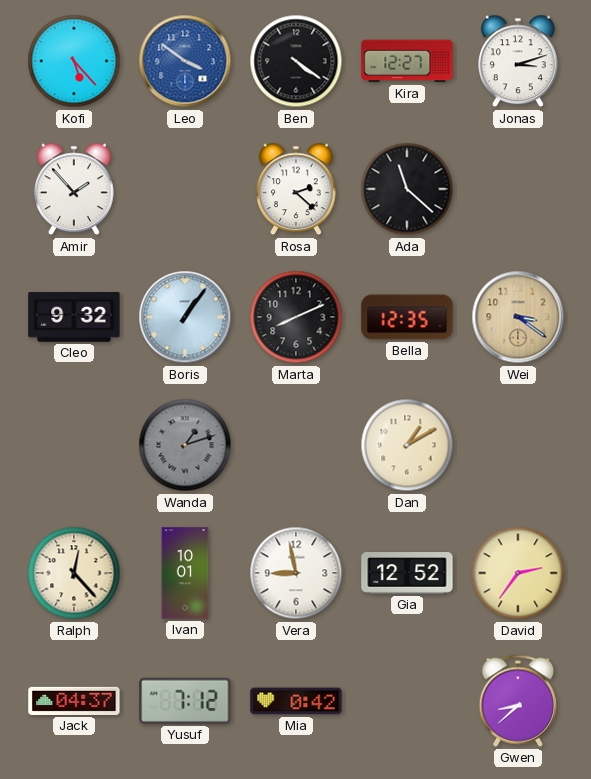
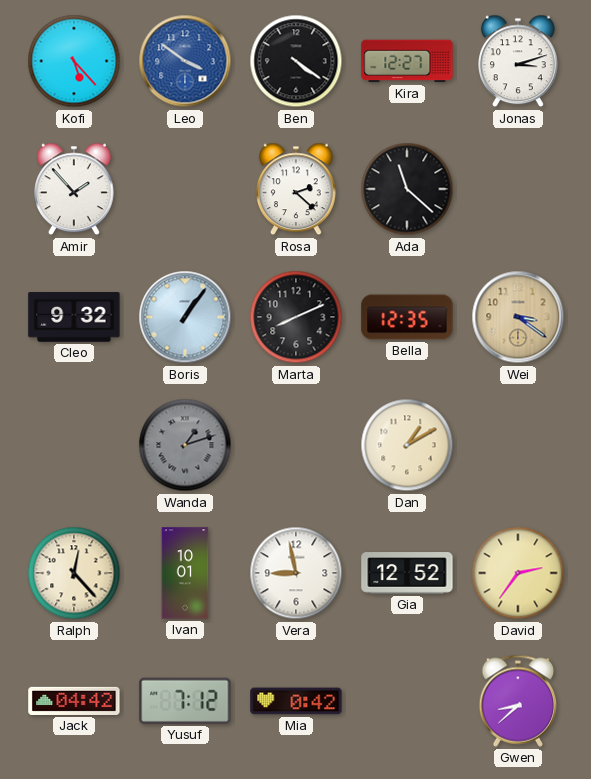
Jack: 04:37 -> 04:42 (74, 701)
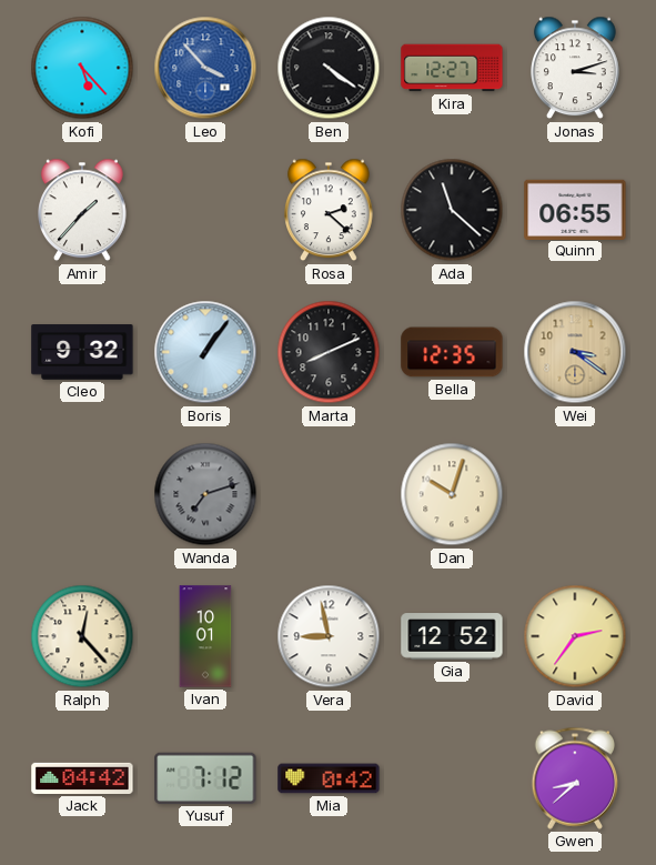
Leo: 3:51 -> 3:53 (205, 68)
Amir: 1:53 -> 1:37 (83, 210)
Quinn: none -> 06:55 (575, 209)
Wanda: 1:12 -> 7:12 (205, 494)
Dan: 1:10 -> 10:03 (452, 494)
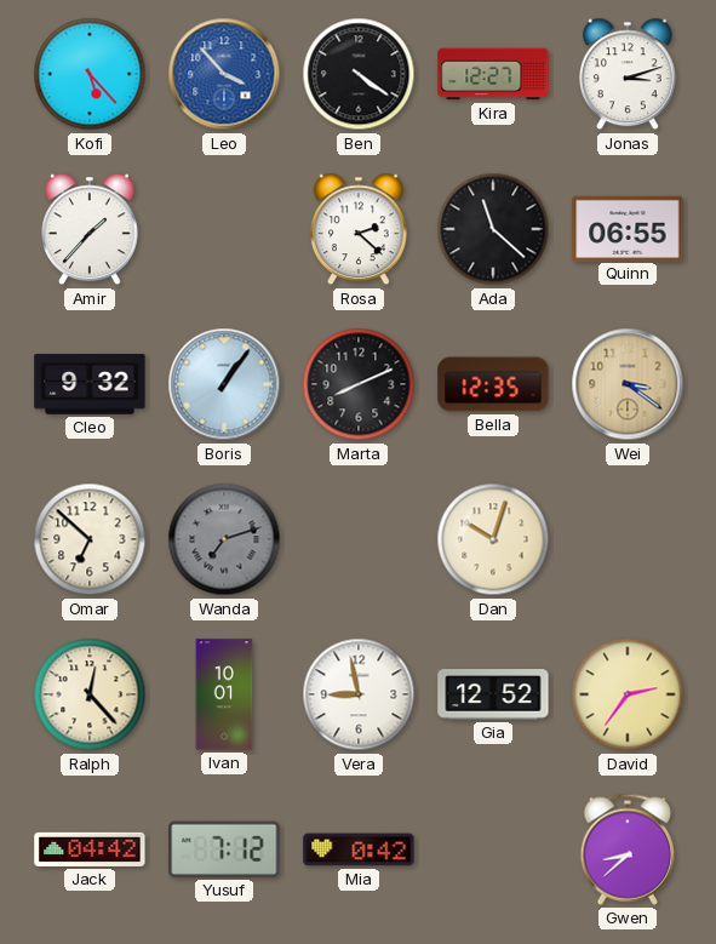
Omar: none -> 6:52 (90, 539)
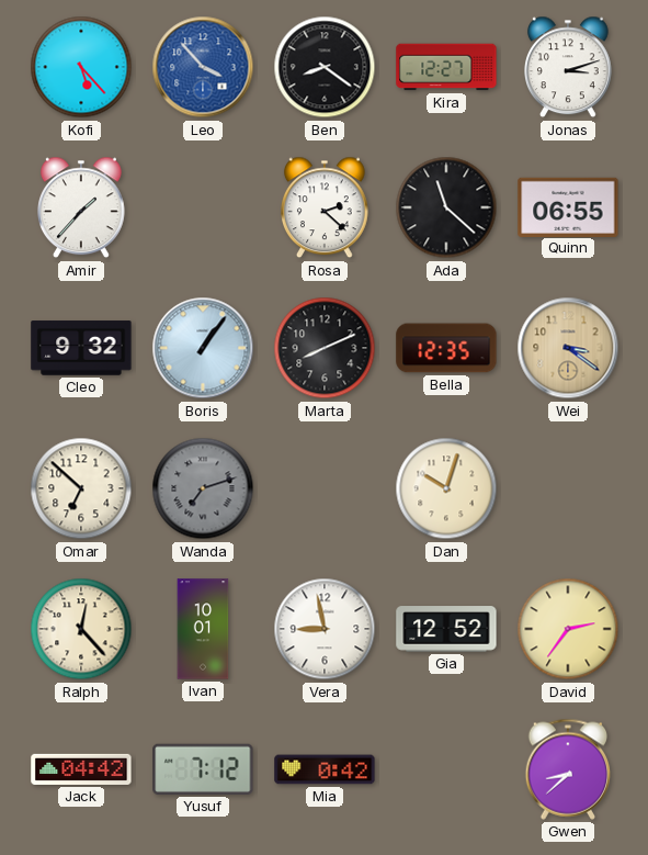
Ben: 4:21 -> 8:21 (325, 67)
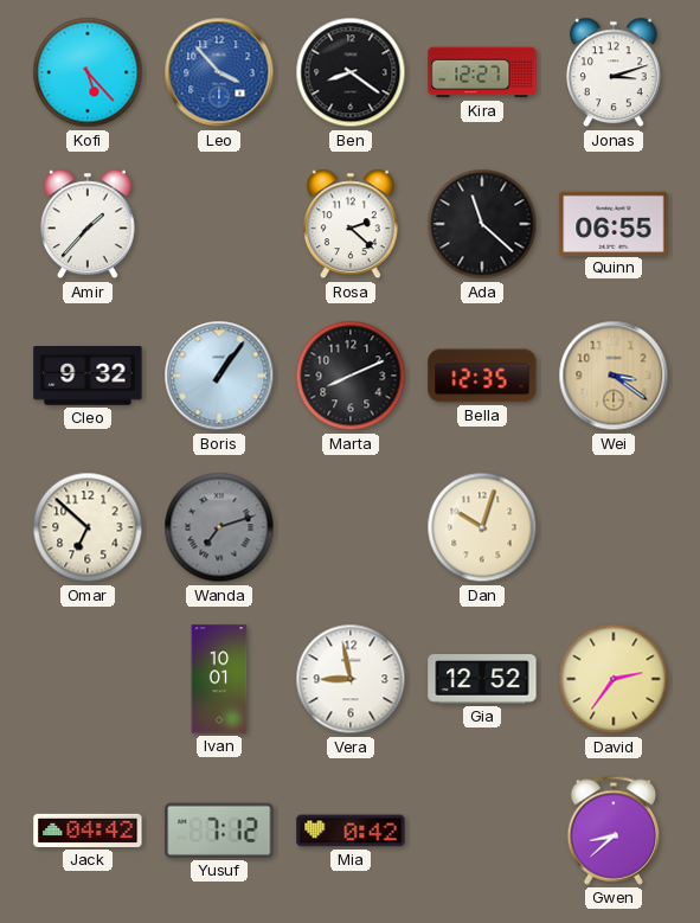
Ralph: 12:23 -> none (81, 629)
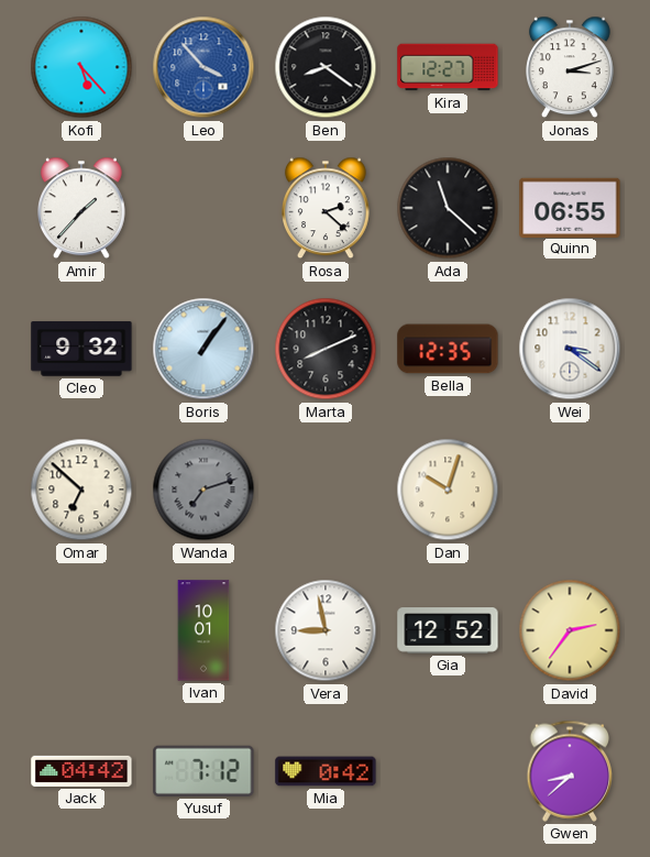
Wei dial: champagne -> white (570, 349)
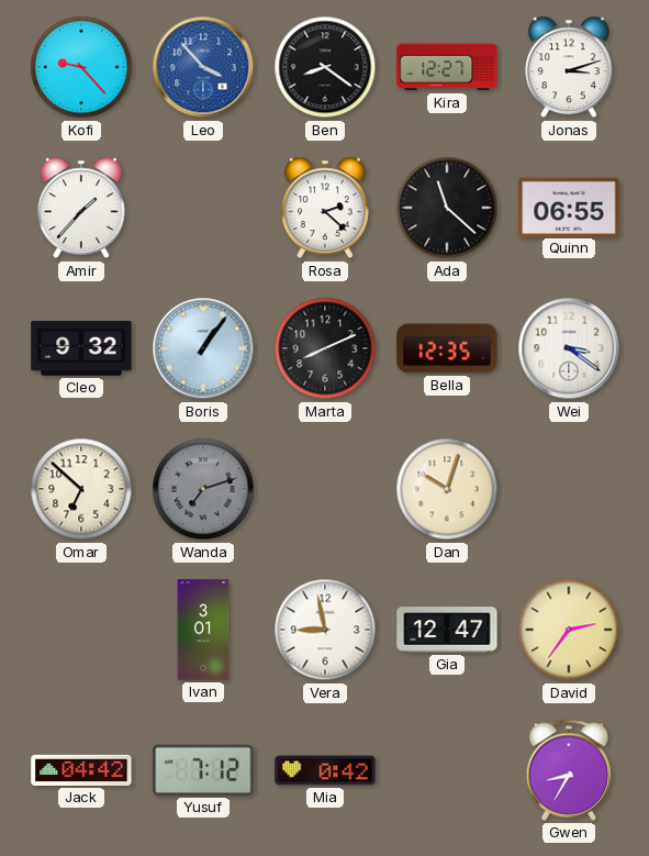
Kofi: 5:23 -> 9:23 (81, 67)
Ivan: 10:01 -> 3:01 (203, 630)
Gia: 12:52 -> 12:47 (447, 630)
Gwen: 8:38 -> 8:35 (569, 770)
